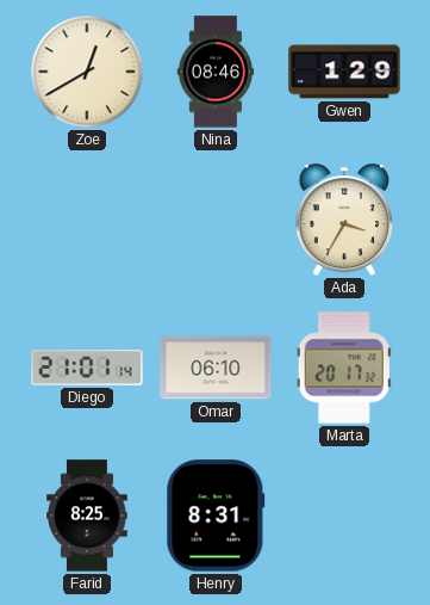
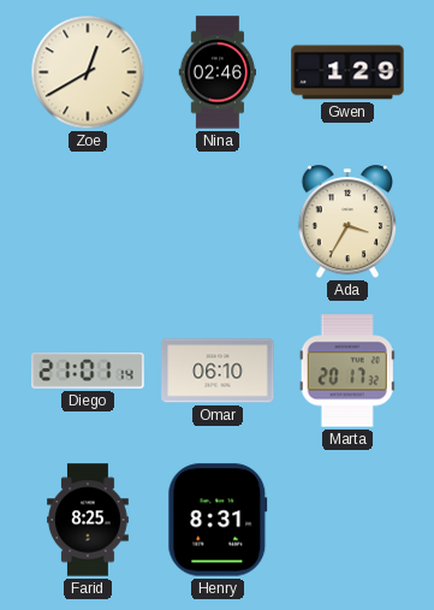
Nina: 08:46 -> 02:46 (218, 72)
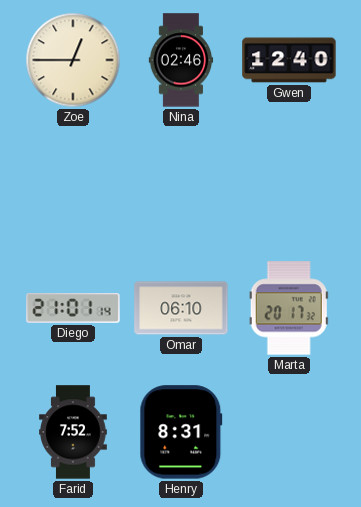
Zoe: 12:40 -> 12:45 (73, 60)
Gwen: 1:29 -> 12:40 (289, 60)
Ada: 3:35 -> none (346, 223)
Farid: 8:25 -> 7:52 (73, 432)
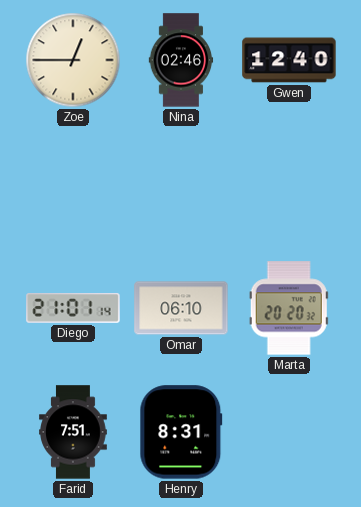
Marta: 20:17 -> 20:20 (289, 308)
Farid: 7:52 -> 7:51 (73, 432)
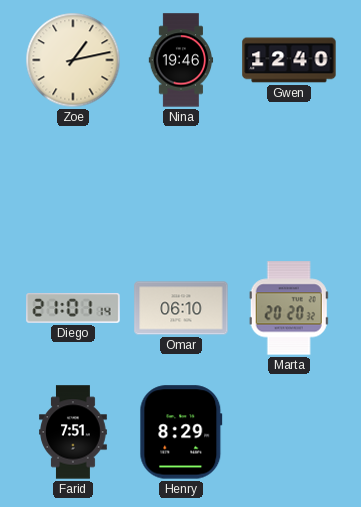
Zoe: 12:45 -> 1:13 (73, 60)
Nina: 02:46 -> 19:46 (181, 60)
Henry: 8:31 -> 8:29 (181, 432)
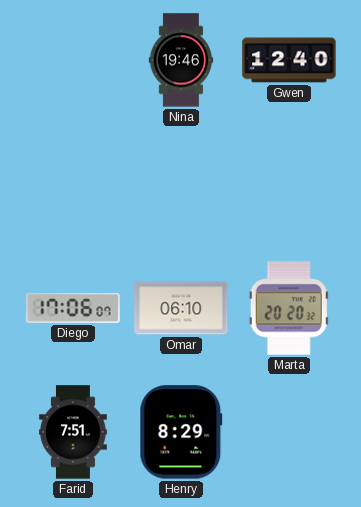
Zoe: 1:13 -> none (73, 60)
Diego: 21:01 -> 17:06 (73, 308)
